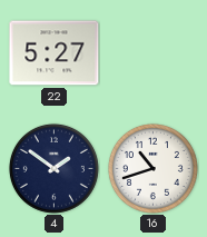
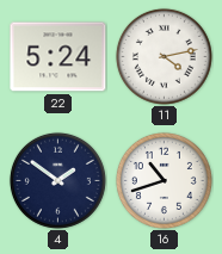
22: 5:27 -> 5:24 (58, 57)
11: none -> 4:13 (164, 56)
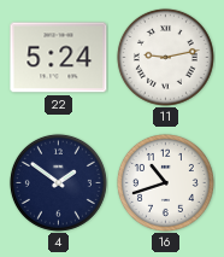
11: 4:13 -> 9:13 (165, 57)
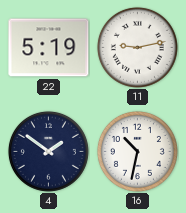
22: 5:24 -> 5:19 (49, 48)
16: 10:42 -> 10:32 (137, 151)
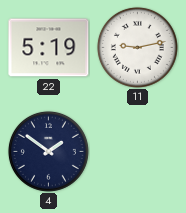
16: 10:32 -> none (137, 151)
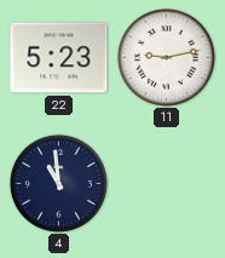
22: 5:19 -> 5:23 (59, 58)
4: 1:51 -> 10:59 (58, 183)
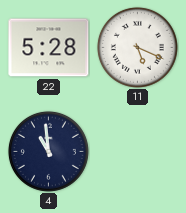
22: 5:23 -> 5:28 (49, 48)
11: 9:13 -> 5:19 (137, 47)
